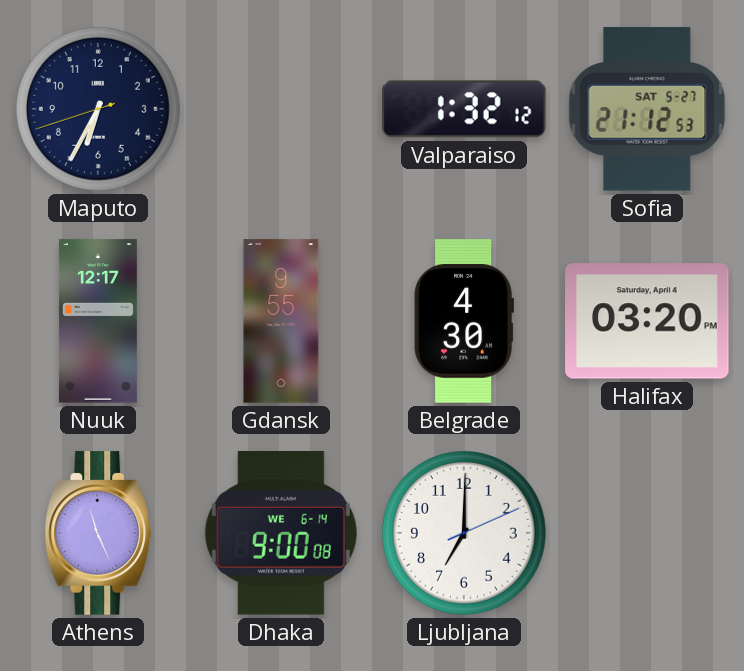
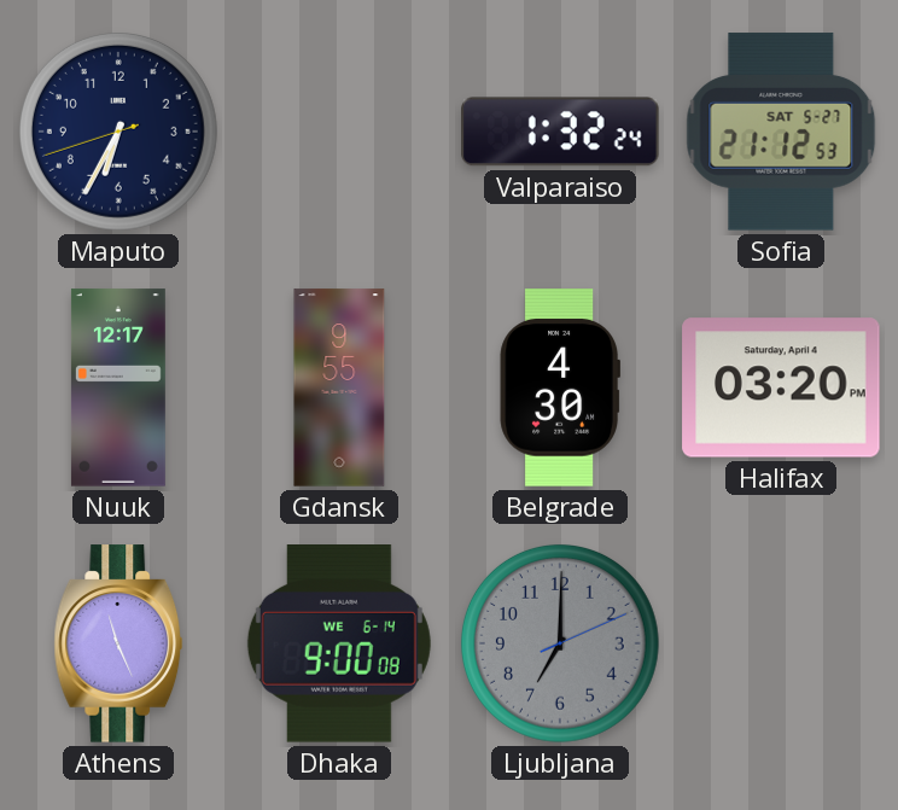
Valparaiso: 1:32:12 -> 1:32:24 (560, 132)
Ljubljana dial: white -> grey (560, 643)
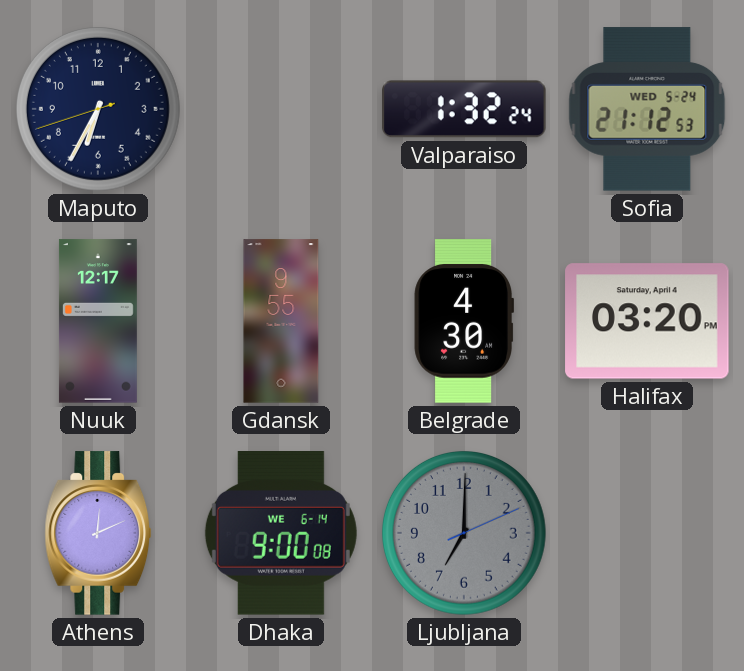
Sofia date: SAT 5-27 -> WED 5-24 (647, 109)
Athens: 11:26 -> 12:11 (98, 533)
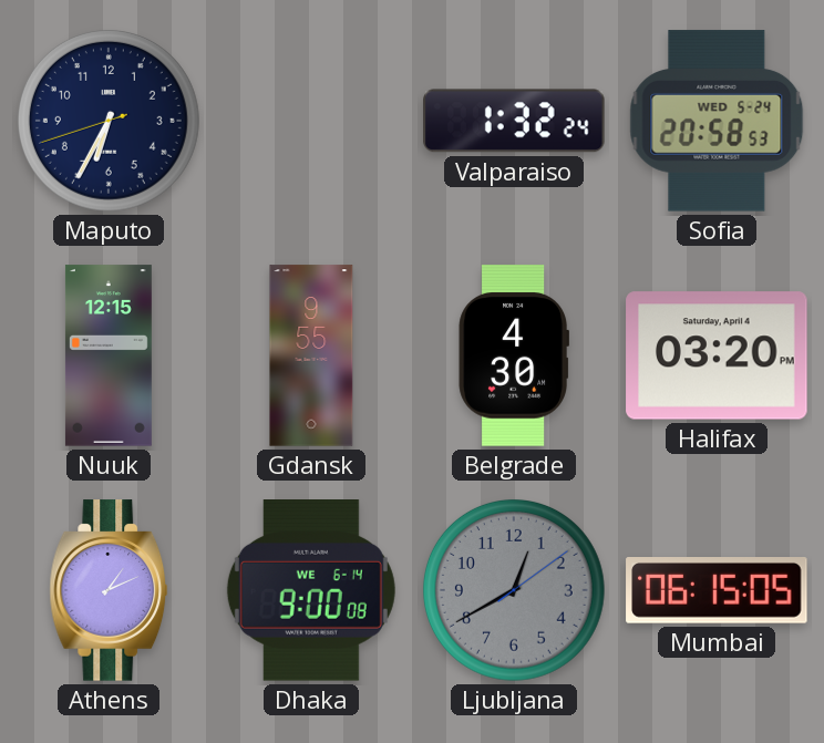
Sofia: 21:12 -> 20:58 (717, 121)
Nuuk: 12:17 -> 12:15 (109, 355)
Athens: 12:11 -> 1:11 (109, 590)
Ljubljana: 7:00 -> 12:40 (514, 590)
Mumbai: none -> 06:15 (717, 591)
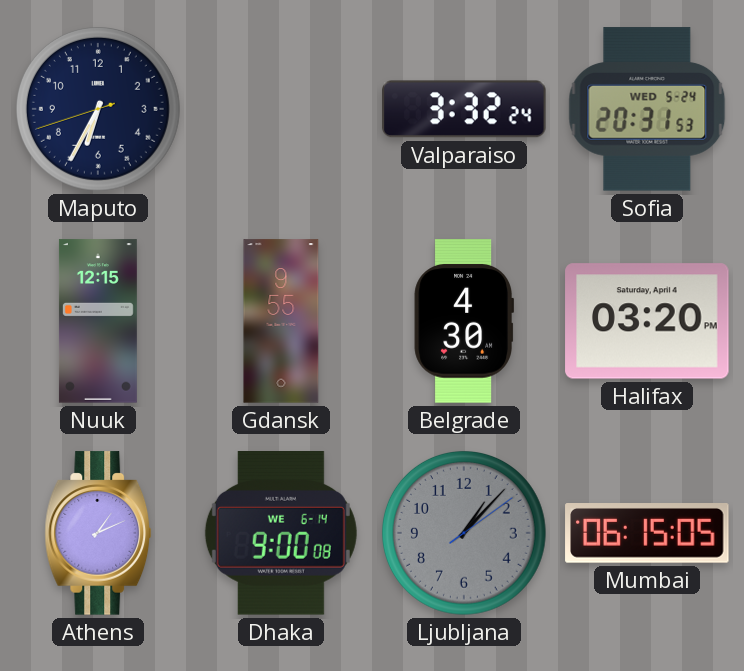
Valparaiso: 1:32 -> 3:32 (464, 109)
Sofia: 20:58 -> 20:31 (647, 109)
Ljubljana: 12:40 -> 1:07 (464, 533)
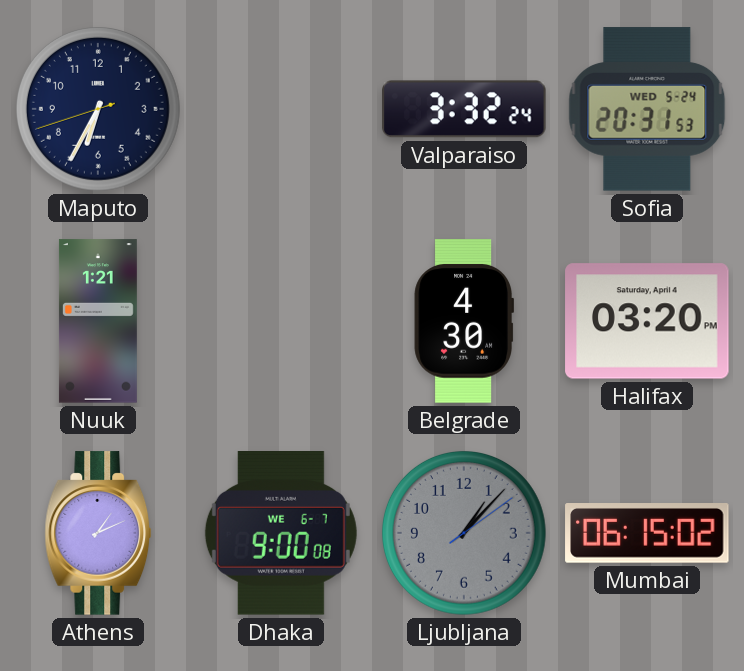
Nuuk: 12:15 -> 1:21 (98, 321)
Gdansk: 9:55 -> none (281, 321)
Dhaka date: WE 6-14 -> WE 6-7 (281, 533)
Mumbai: 06:15:05 -> 06:15:02 (647, 534)
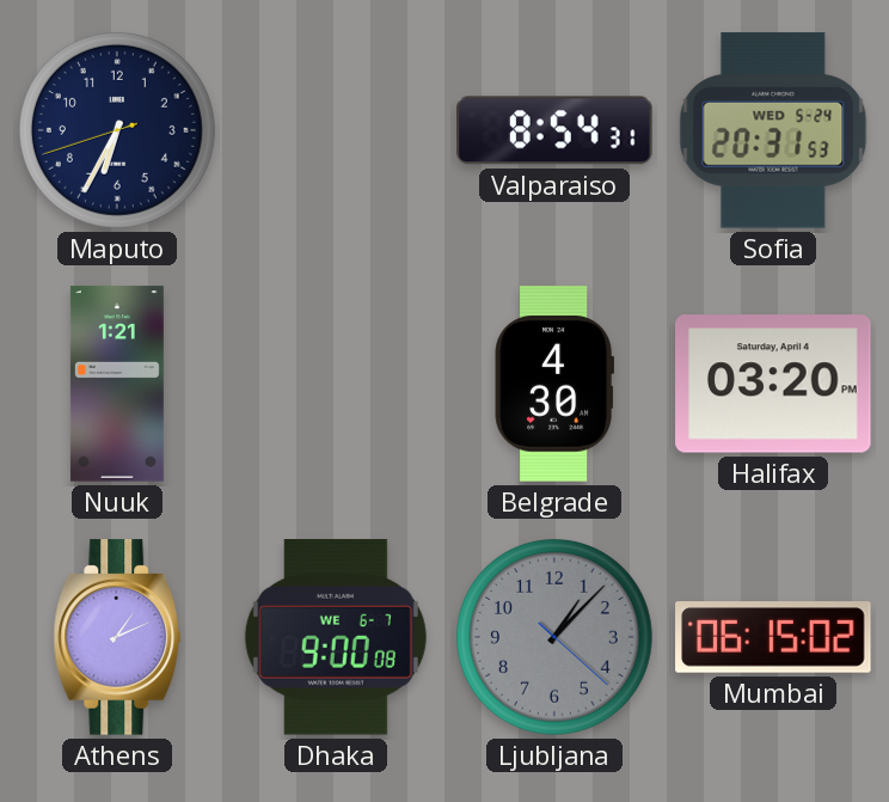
Valparaiso: 3:32 -> 8:54 (554, 130)
Ljubljana: 1:07:09 -> 1:07:22 (554, 637)
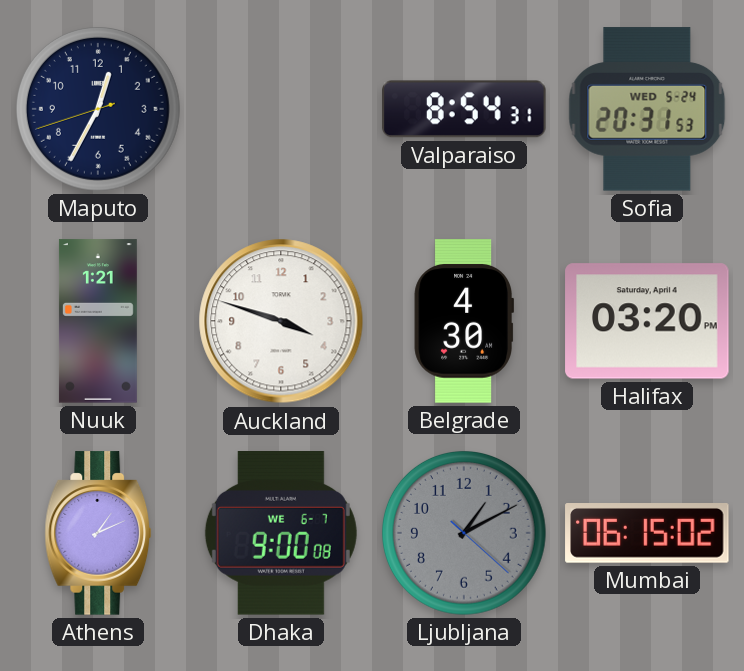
Maputo: 6:34 -> 12:34 (98, 109)
Auckland: none -> 3:48 (281, 321)
Ljubljana: 1:07 -> 1:10 (464, 533)
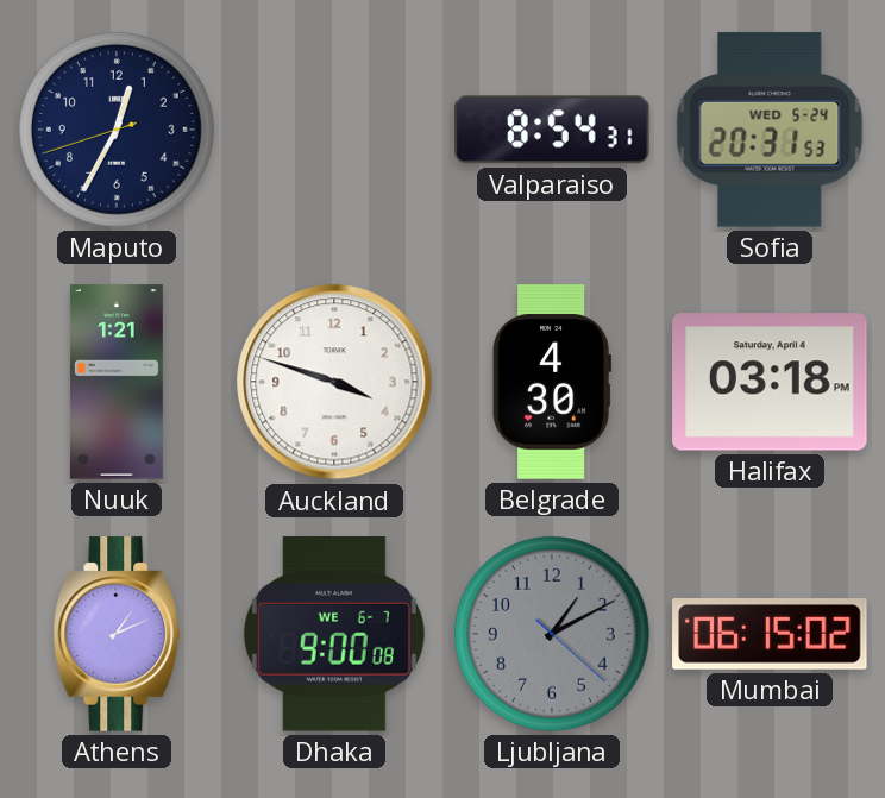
Halifax: 03:20 -> 03:18 (770, 382)
